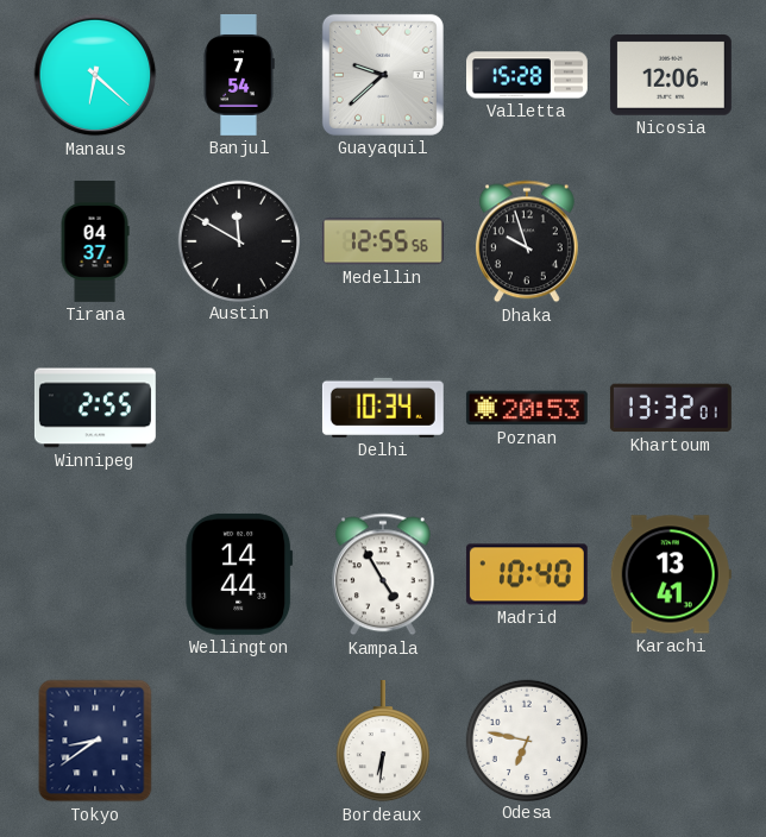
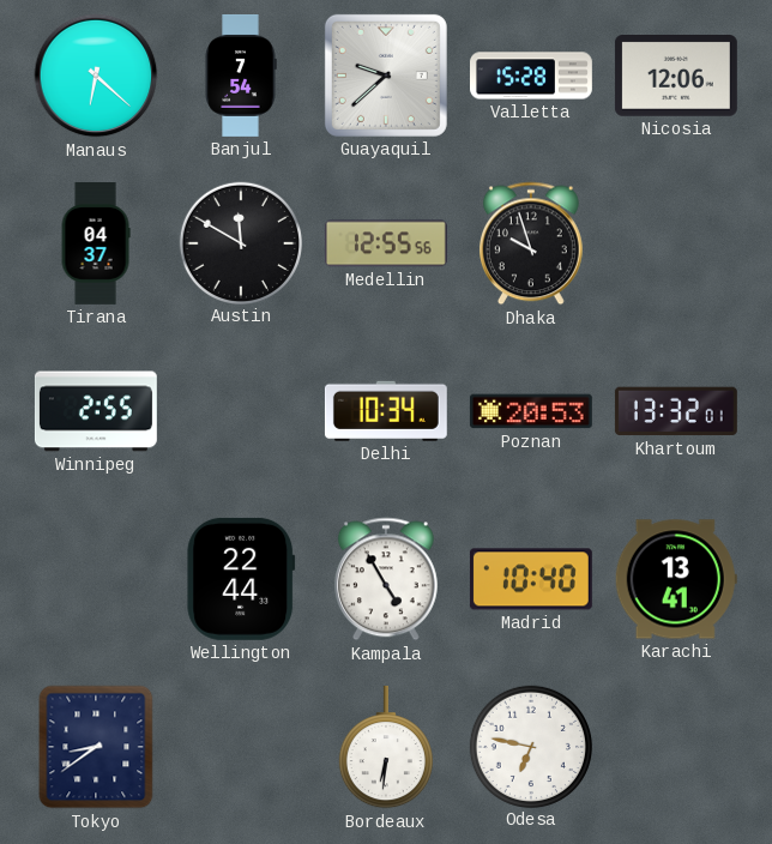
Wellington: 14:44 -> 22:44 (241, 579)
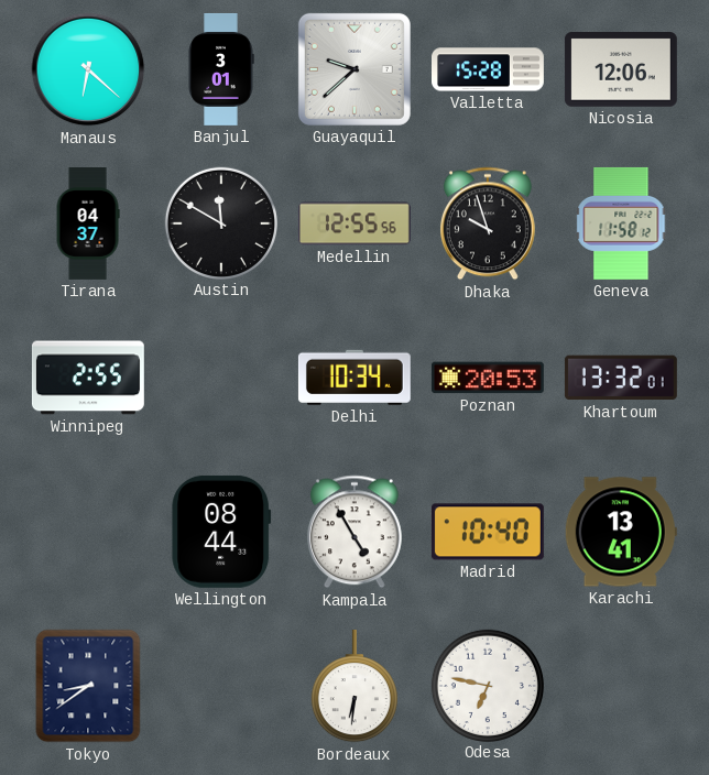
Banjul: 7:54 -> 3:01 (221, 69)
Geneva: none -> 11:58 (621, 223)
Wellington: 22:44 -> 08:44 (221, 532)
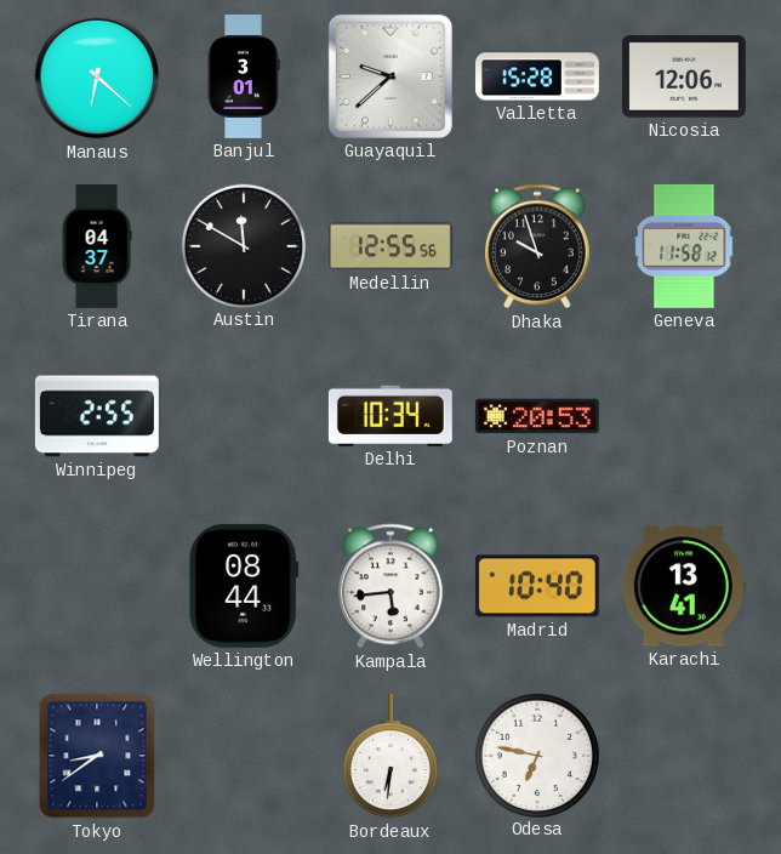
Khartoum: 13:32 -> none (621, 378)
Kampala: 4:55 -> 5:44 (390, 586)
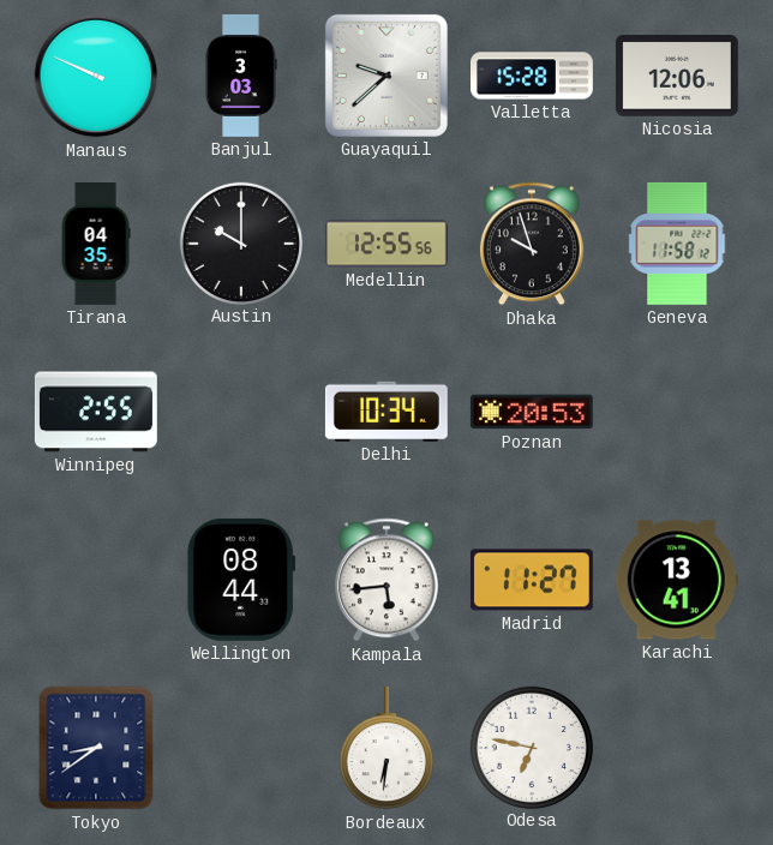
Manaus: 6:22 -> 9:49 (96, 76)
Banjul: 3:01 -> 3:03 (241, 76)
Tirana: 04:37 -> 04:35 (96, 245)
Austin: 11:50 -> 10:00 (240, 242)
Madrid: 10:40 -> 11:27 (532, 580)
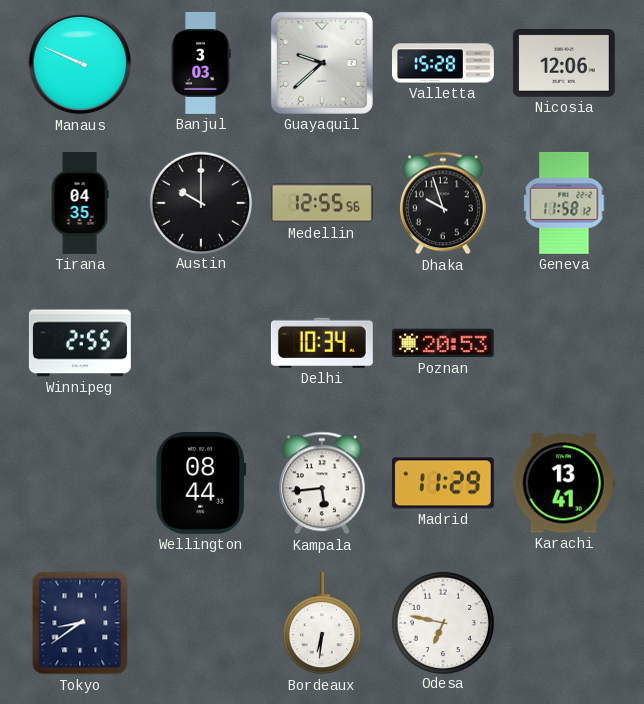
Madrid: 11:27 -> 11:29 (443, 483)
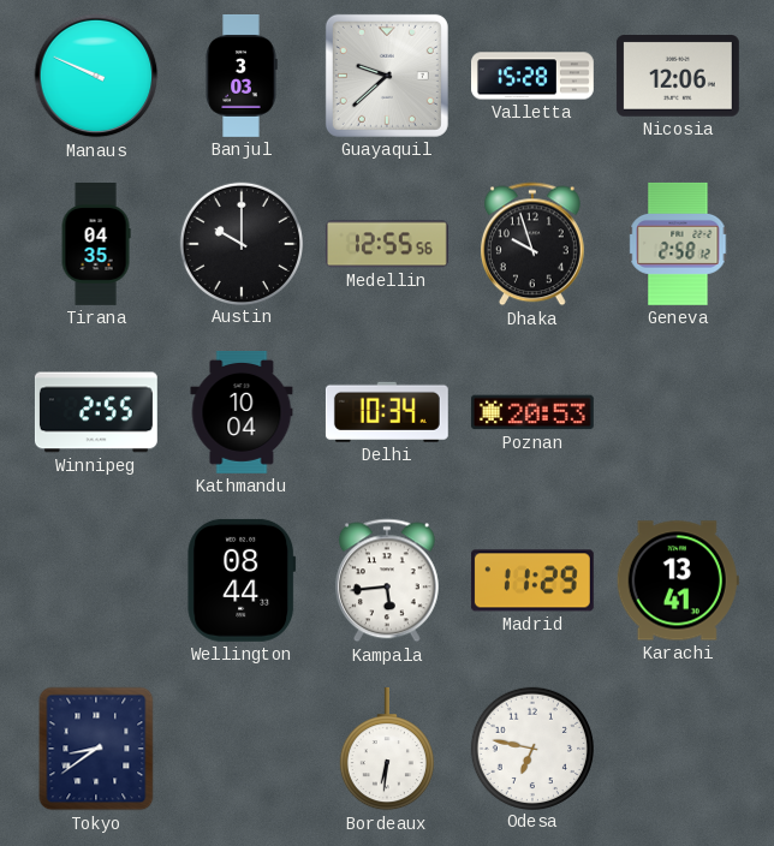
Geneva: 11:58 -> 2:58 (678, 244)
Kathmandu: none -> 10:04 (242, 412)
